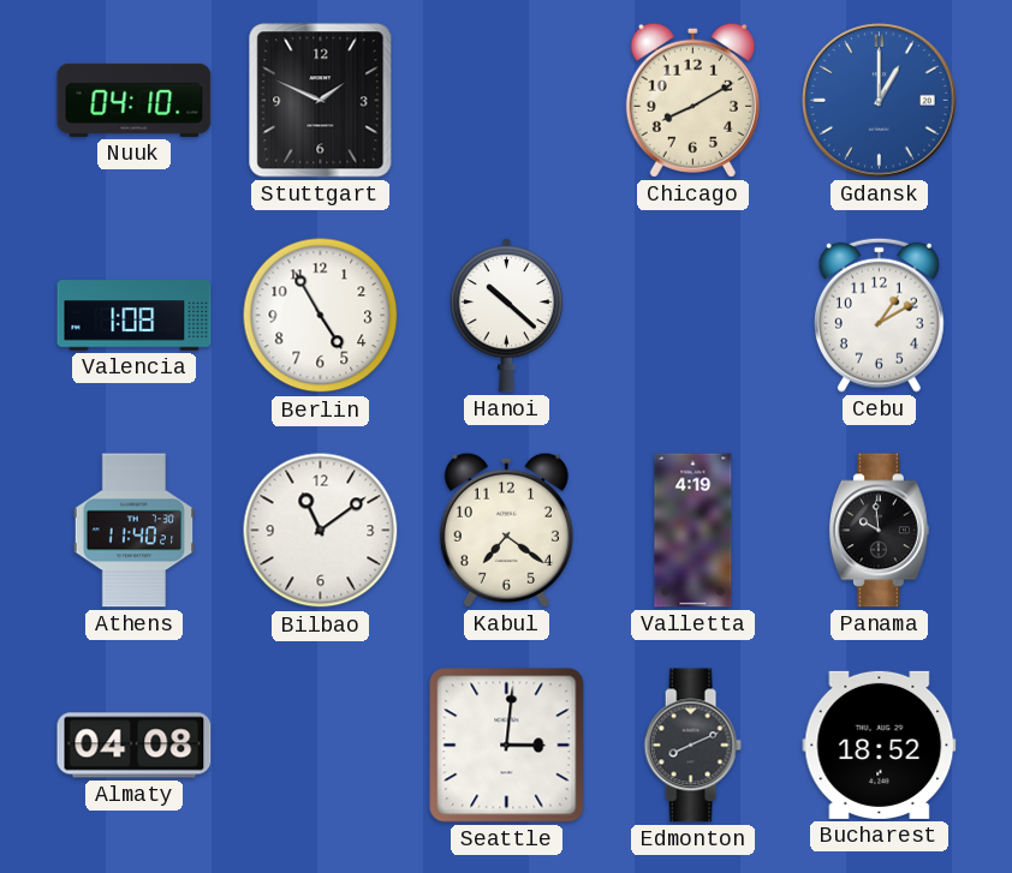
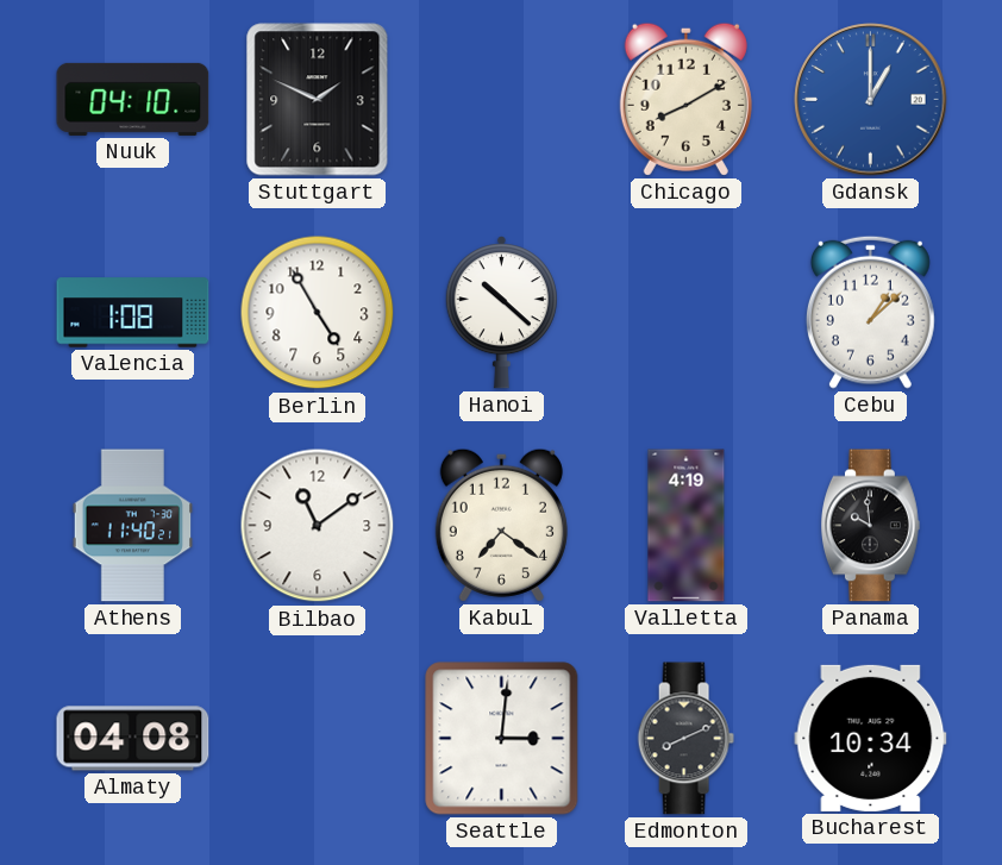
Cebu: 1:10 -> 1:08 (870, 312)
Bucharest: 18:52 -> 10:34 (871, 738)
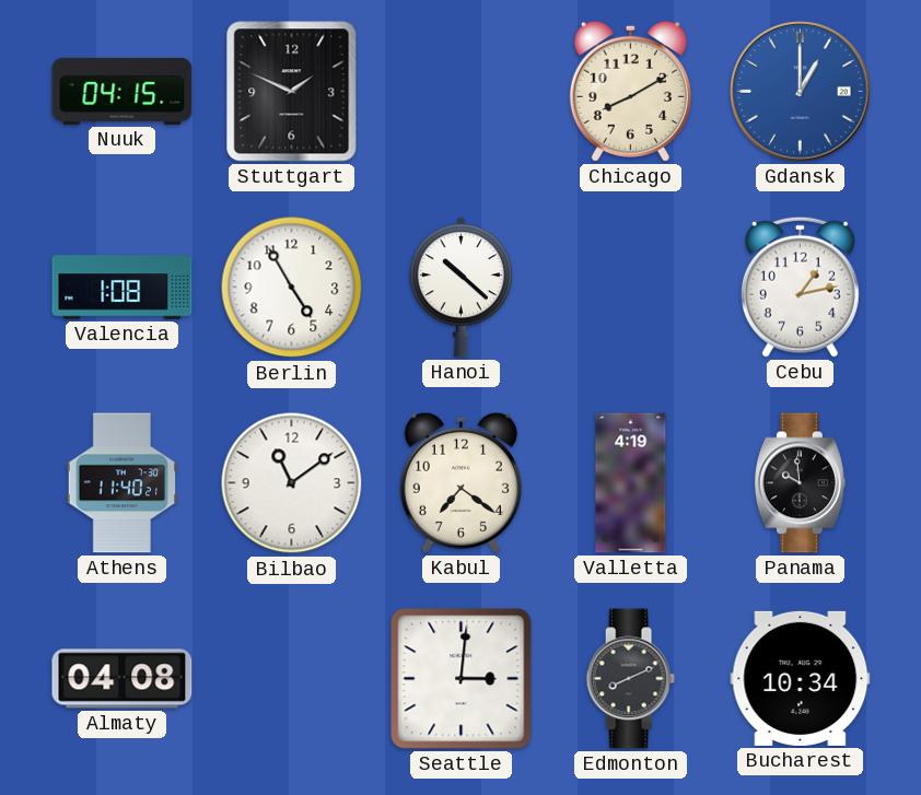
Nuuk: 04:10 -> 04:15 (123, 91)
Cebu: 1:08 -> 1:13 (800, 287)
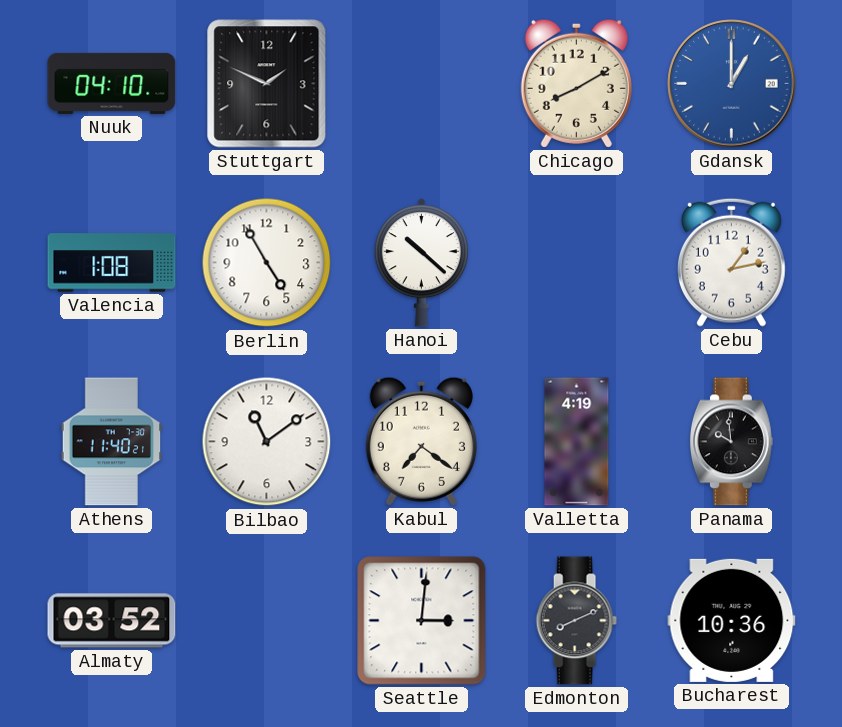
Nuuk: 04:15 -> 04:10 (112, 83)
Almaty: 04:08 -> 03:52 (112, 621)
Bucharest: 10:34 -> 10:36 (732, 620)
